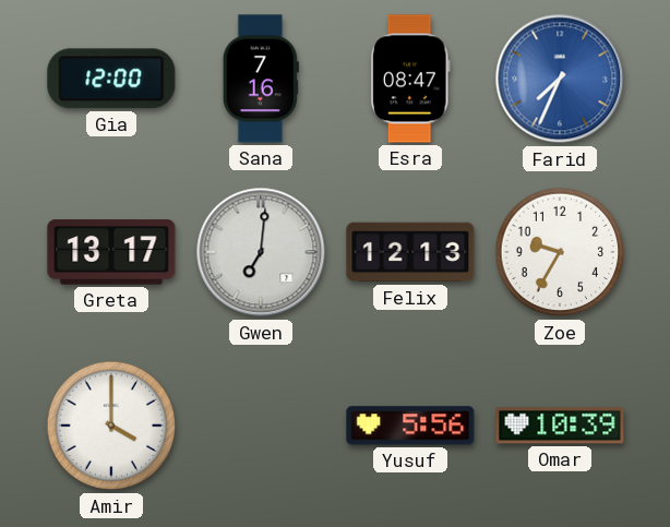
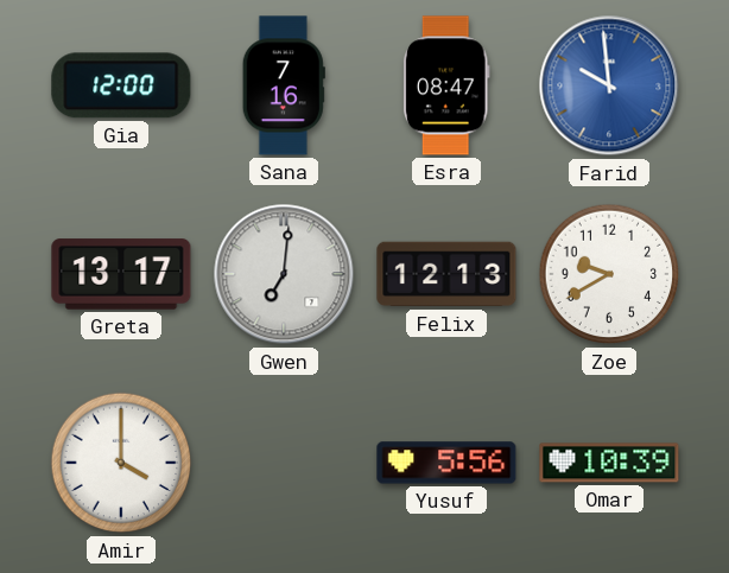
Farid: 7:34 -> 9:59 (609, 85)
Zoe: 9:35 -> 9:40 (609, 274)
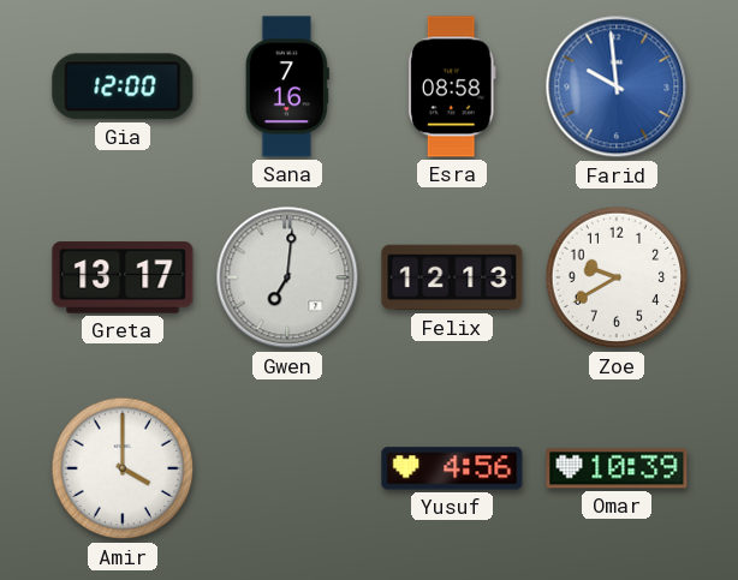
Esra: 08:47 -> 08:58 (452, 86)
Yusuf: 5:56 -> 4:56 (452, 468)
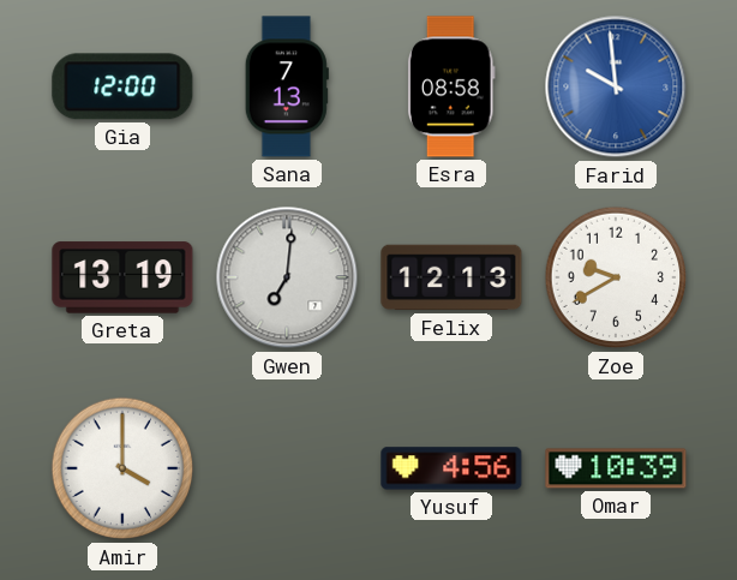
Sana: 7:16 -> 7:13 (287, 86)
Greta: 13:17 -> 13:19 (122, 277)
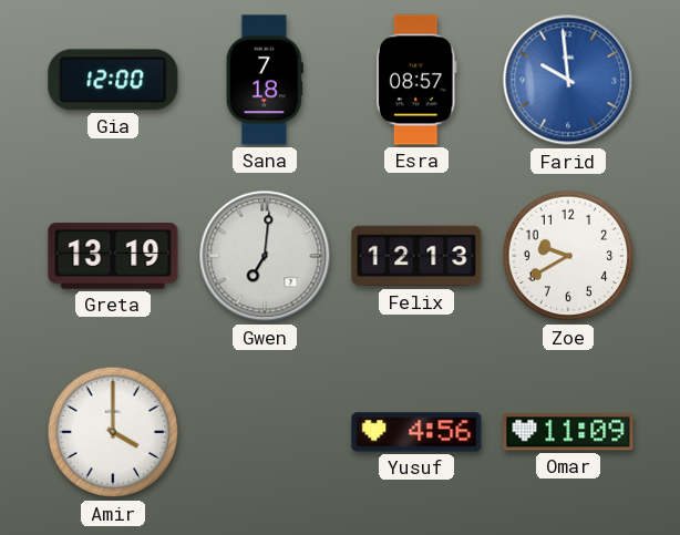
Sana: 7:13 -> 7:18 (265, 80)
Esra: 08:58 -> 08:57 (416, 80)
Omar: 10:39 -> 11:09 (568, 432)
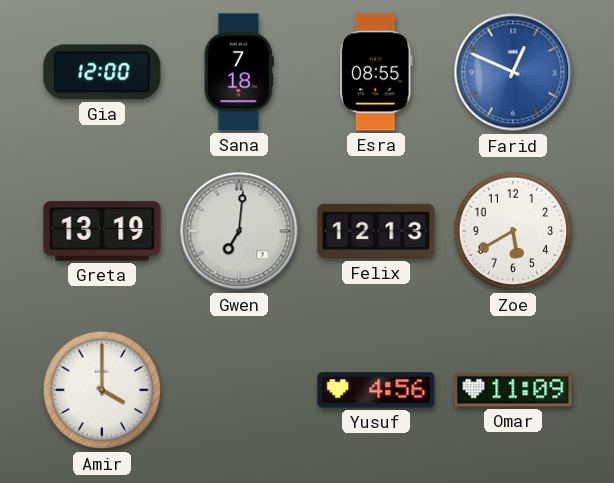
Esra: 08:57 -> 08:55 (376, 72)
Farid: 9:59 -> 12:49 (513, 72)
Zoe: 9:40 -> 5:40 (513, 231)
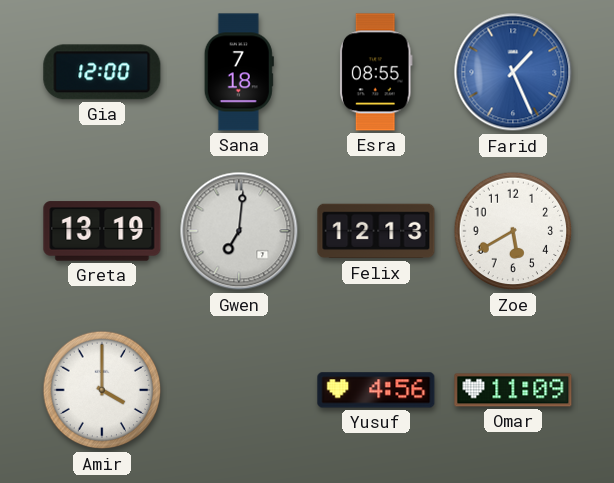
Farid: 12:49 -> 1:26 (513, 72)
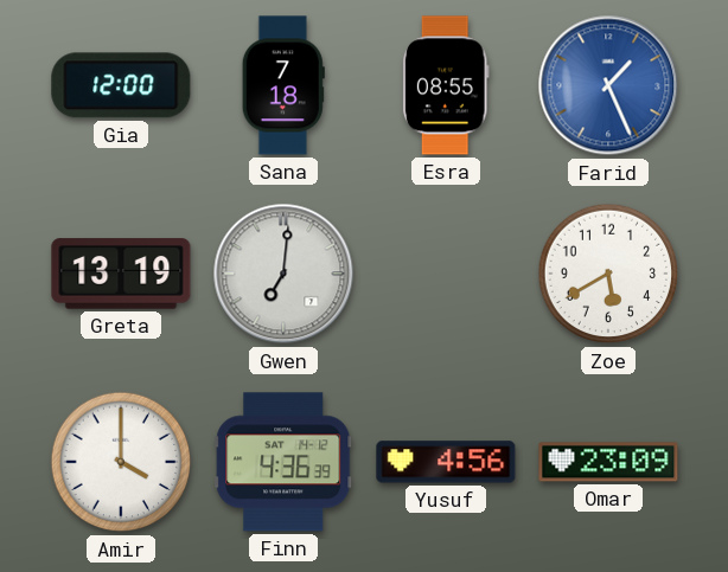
Felix: 12:13 -> none (376, 231)
Finn: none -> 4:36 (283, 462)
Omar: 11:09 -> 23:09 (608, 462)
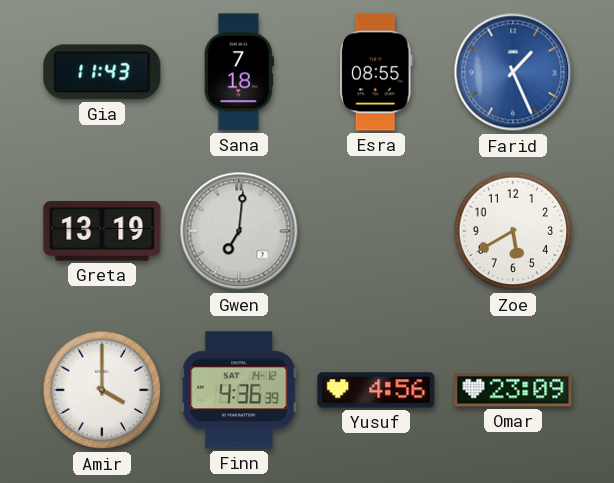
Gia: 12:00 -> 11:43 (102, 72)
